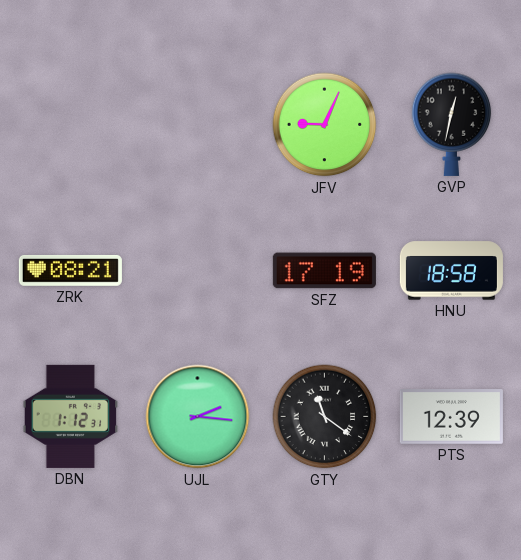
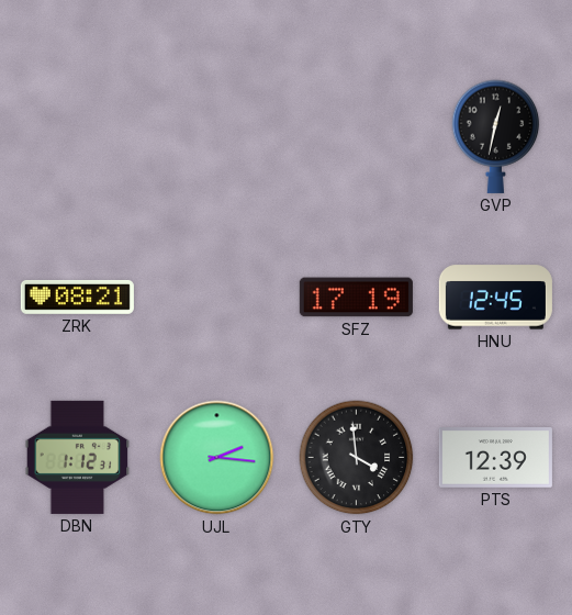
JFV: 9:04 -> none (325, 125)
HNU: 18:58 -> 12:45 (495, 298)
GTY: 11:21 -> 3:59 (357, 458)
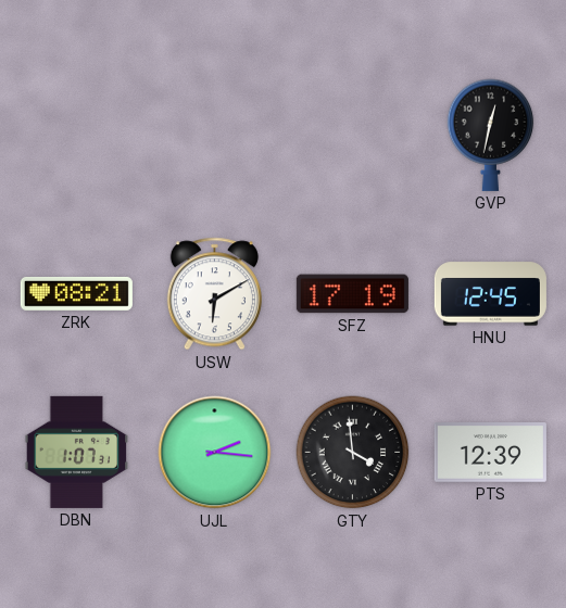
USW: none -> 6:10 (214, 294)
DBN: 1:12 -> 1:07 (77, 452)
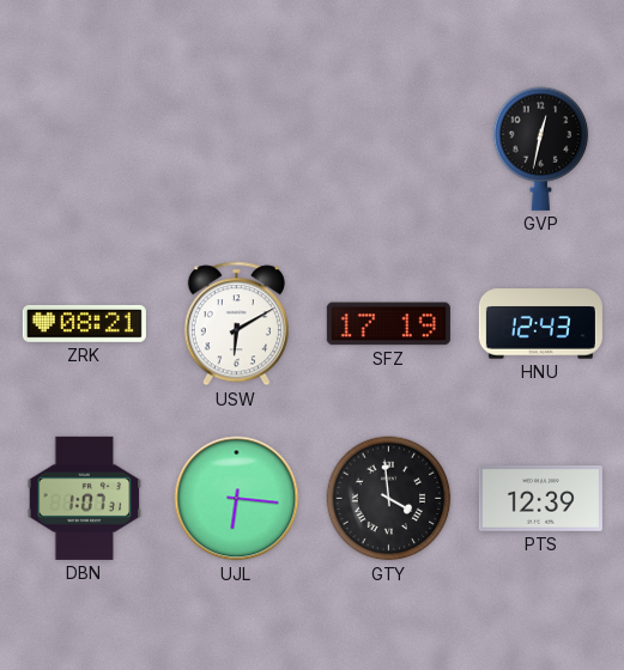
HNU: 12:45 -> 12:43 (540, 324)
UJL: 2:16 -> 6:16 (237, 499)
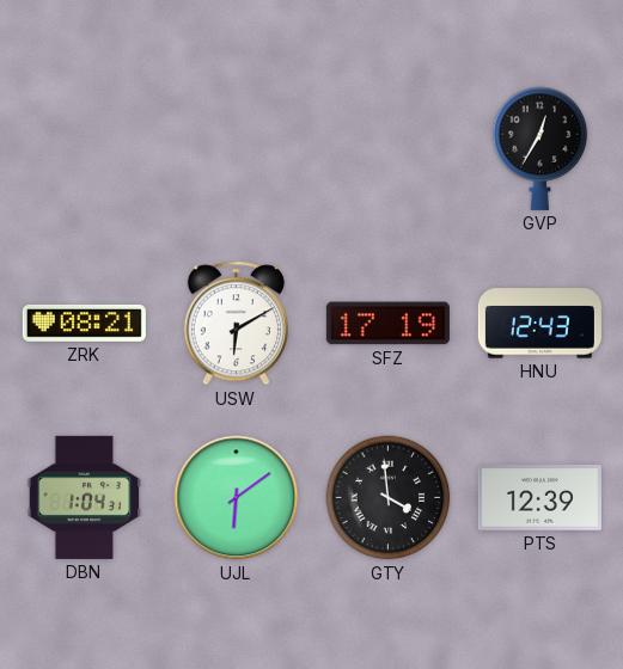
GVP: 12:32 -> 12:35 (540, 148)
DBN: 1:07 -> 1:04 (85, 497)
UJL: 6:16 -> 6:09 (237, 498)
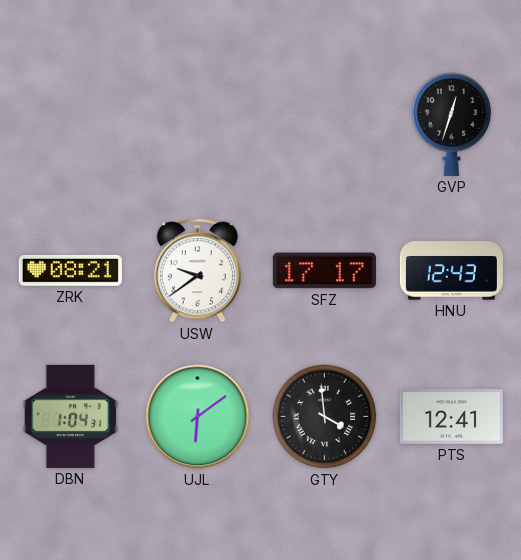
GVP: 12:35 -> 12:33 (452, 124)
USW: 6:10 -> 9:39 (197, 271)
SFZ: 17:19 -> 17:17 (324, 271)
PTS: 12:39 -> 12:41 (451, 417)
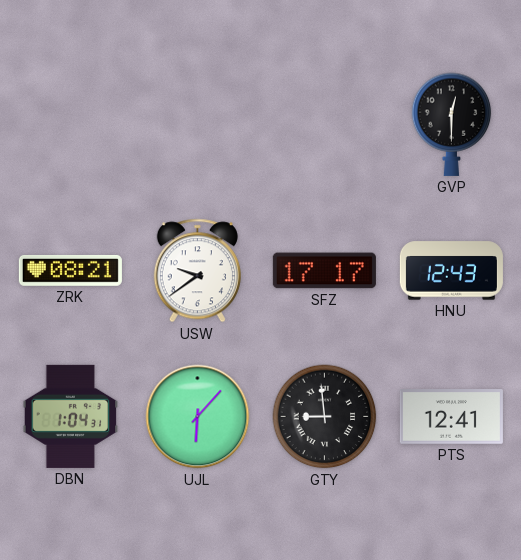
GVP: 12:33 -> 12:30 (452, 124)
UJL: 6:09 -> 6:07 (198, 417)
GTY: 3:59 -> 8:59 (325, 417)
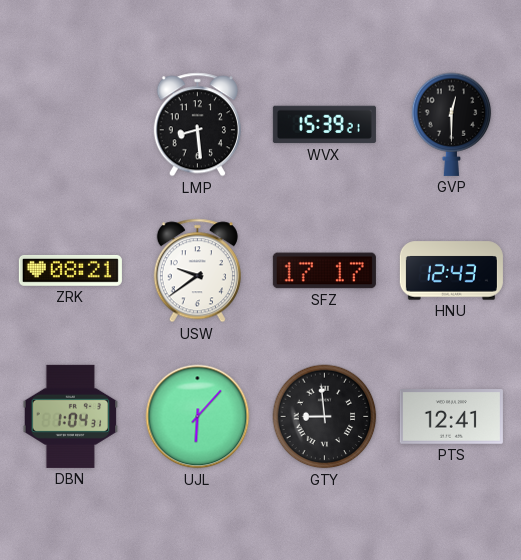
LMP: none -> 8:29 (197, 125)
WVX: none -> 15:39 (324, 125)
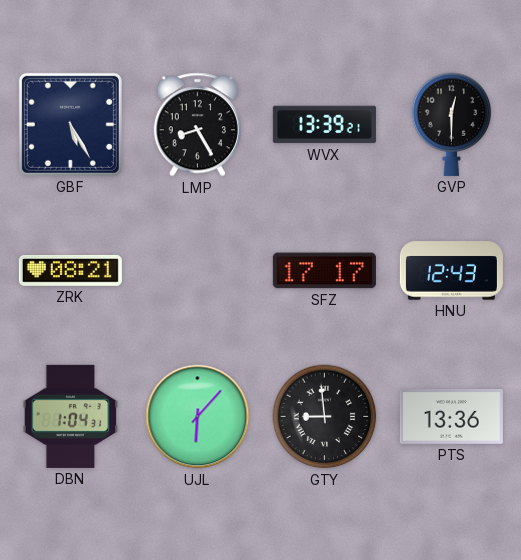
GBF: none -> 5:25 (70, 124)
LMP: 8:29 -> 8:25 (197, 125)
WVX: 15:39 -> 13:39 (324, 125)
USW: 9:39 -> none (197, 271)
PTS: 12:41 -> 13:36 (451, 417)
